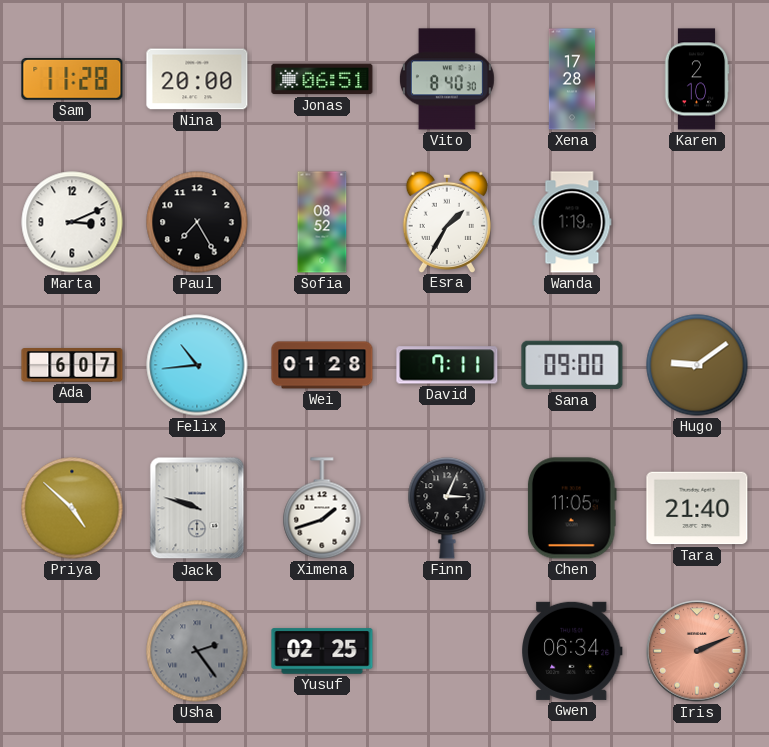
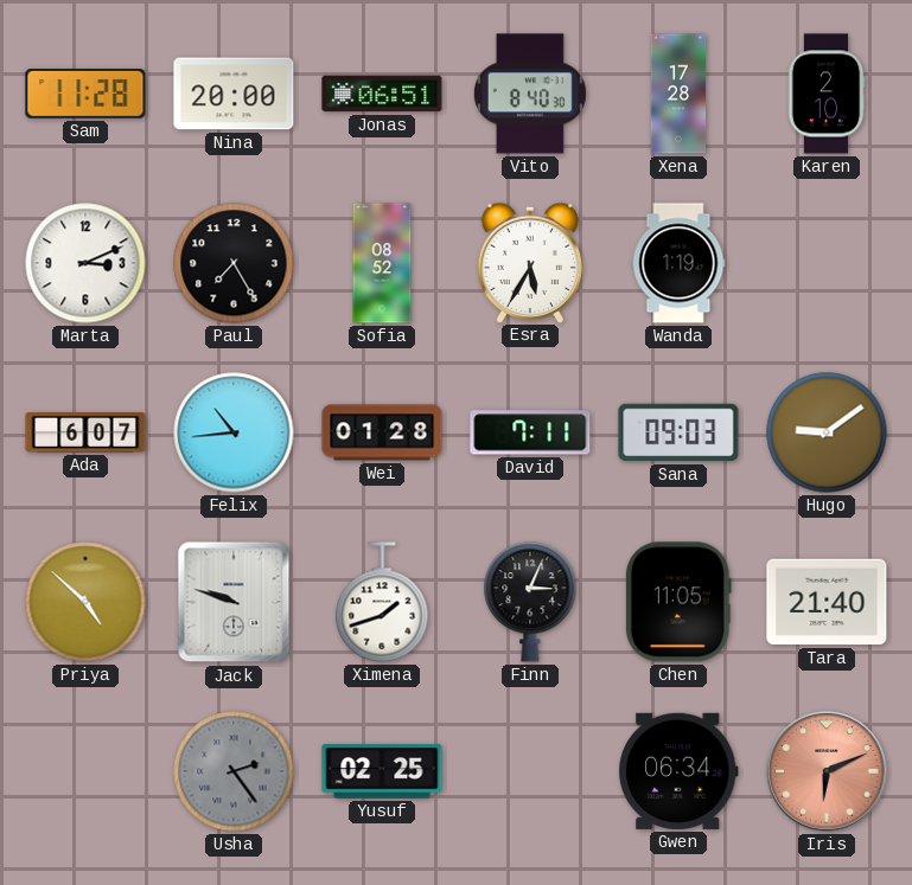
Esra: 1:35 -> 5:35 (530, 262)
Sana: 09:00 -> 09:03 (678, 432)
Iris: 2:11 -> 6:11 (827, 771)
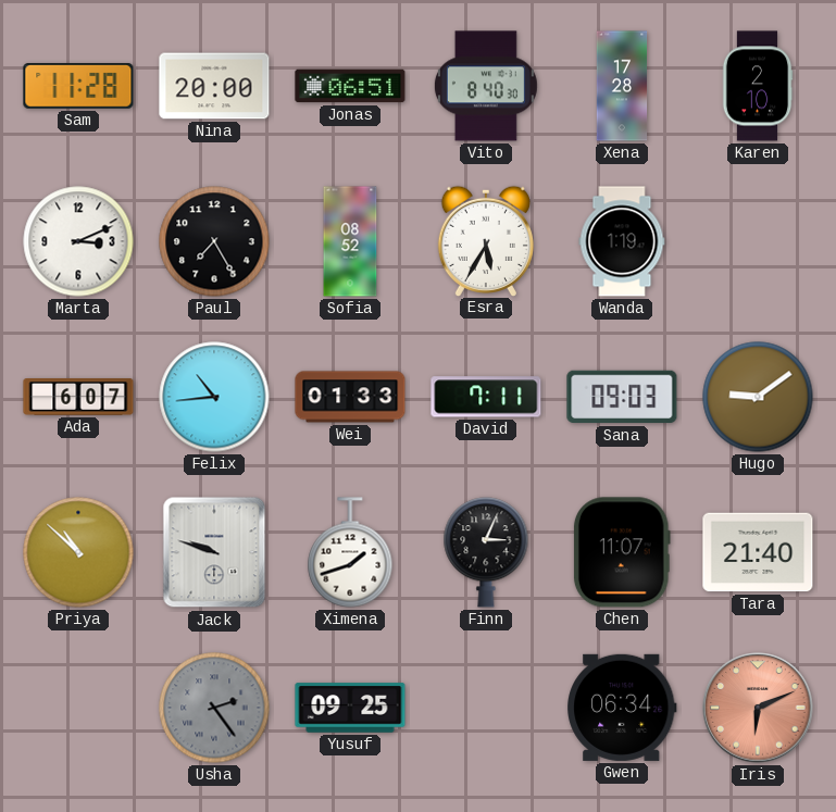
Wei: 01:28 -> 01:33 (350, 397)
Priya: 4:52 -> 10:52 (78, 552)
Chen: 11:05 -> 11:07 (622, 552)
Yusuf: 02:25 -> 09:25 (350, 708)
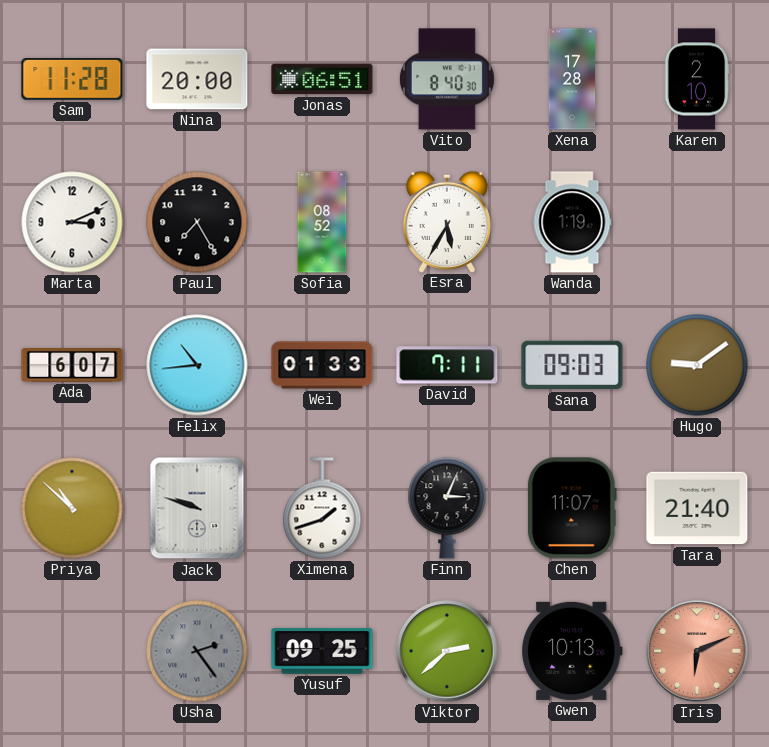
Viktor: none -> 2:38 (447, 651)
Gwen: 06:34 -> 10:13 (573, 651)
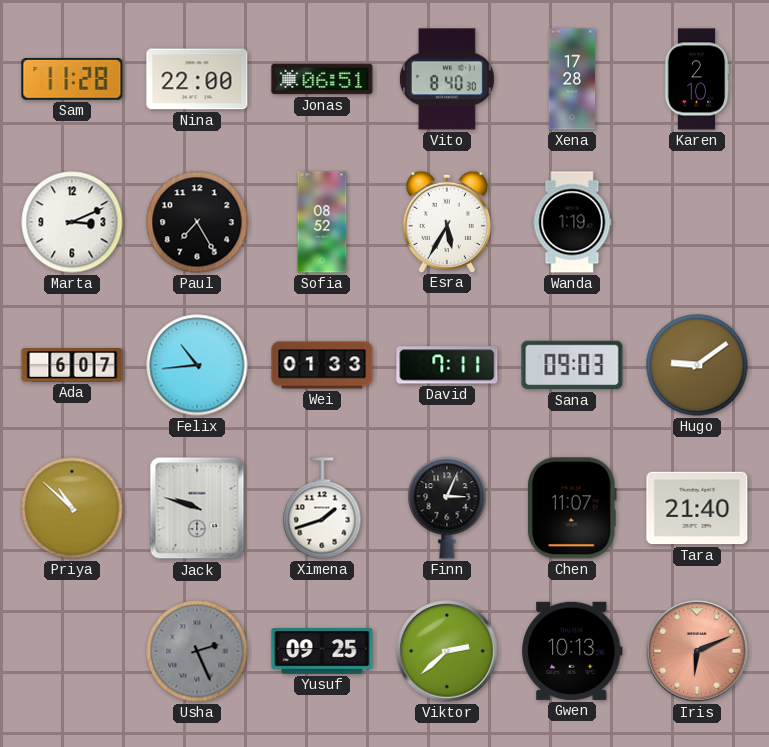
Nina: 20:00 -> 22:00 (197, 79)
Usha: 2:24 -> 2:26 (197, 651)
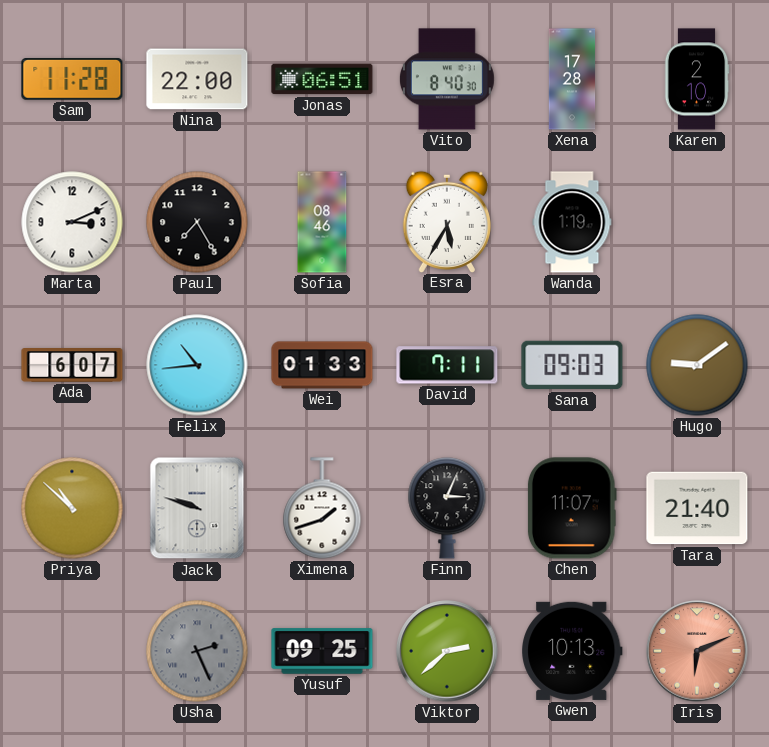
Sofia: 08:52 -> 08:46 (322, 222)
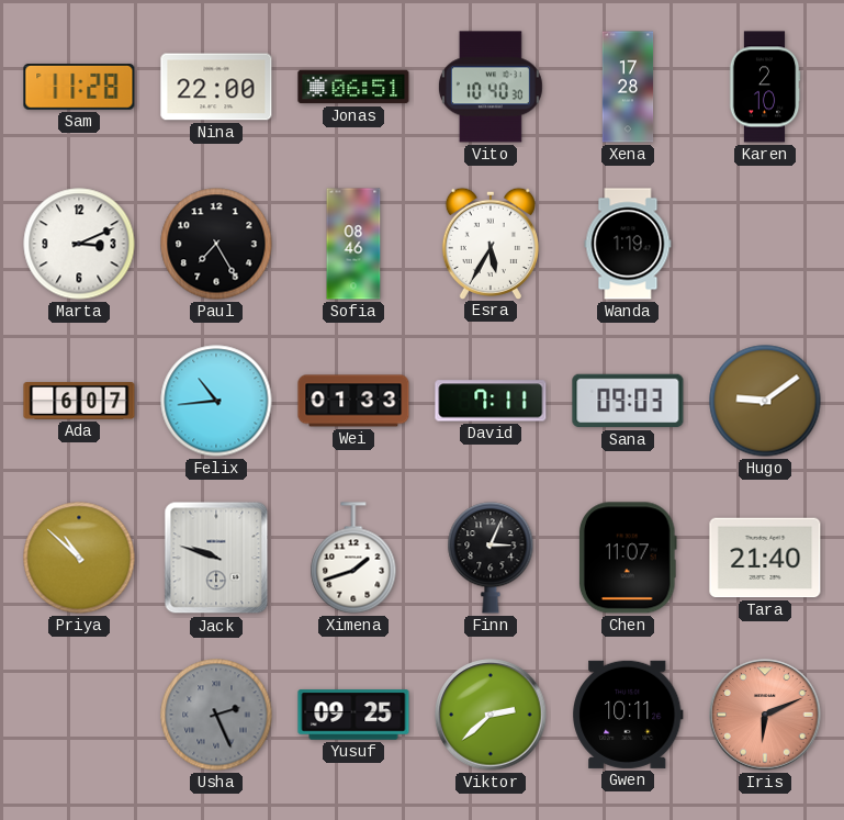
Vito: 8:40 -> 10:40 (491, 87)
Gwen: 10:13 -> 10:11 (629, 715)
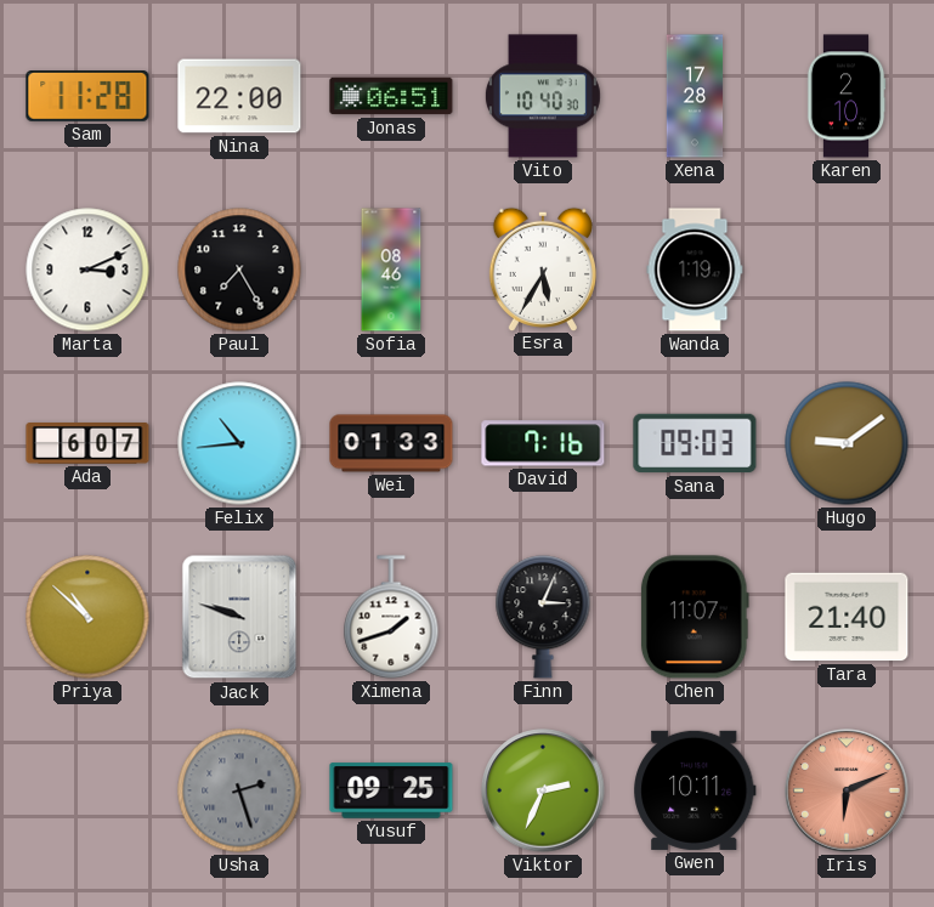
David: 7:11 -> 7:16 (543, 443)
Usha: 2:26 -> 2:27 (239, 790)
Viktor: 2:38 -> 2:34 (543, 790)
